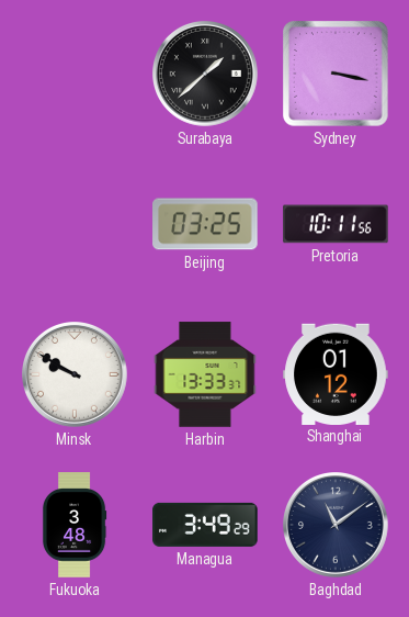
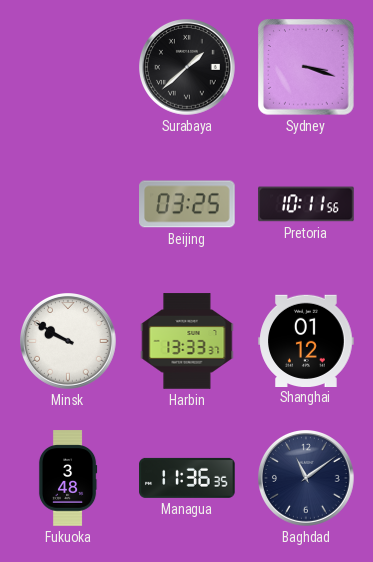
Sydney: 3:17 -> 3:18 (306, 67)
Managua: 3:49 -> 11:36 (187, 478)
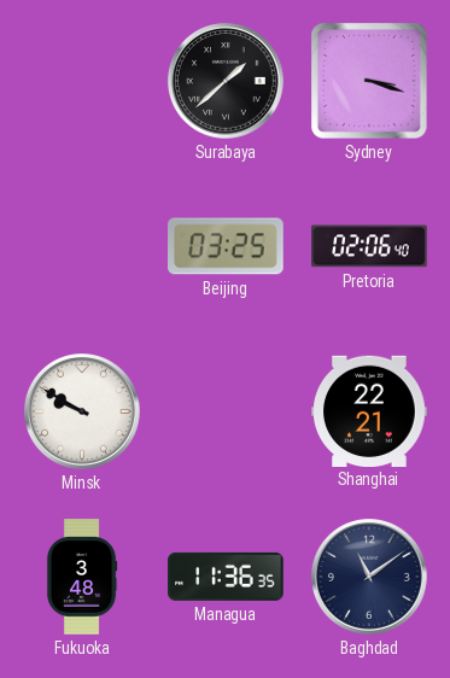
Pretoria: 10:11 -> 02:06 (369, 246)
Harbin: 13:33 -> none (187, 341)
Shanghai: 01:12 -> 22:21 (369, 410)
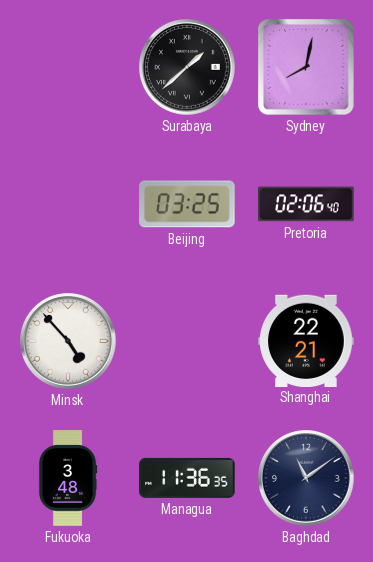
Sydney: 3:18 -> 8:02 (306, 67)
Minsk: 9:50 -> 4:53 (69, 342)
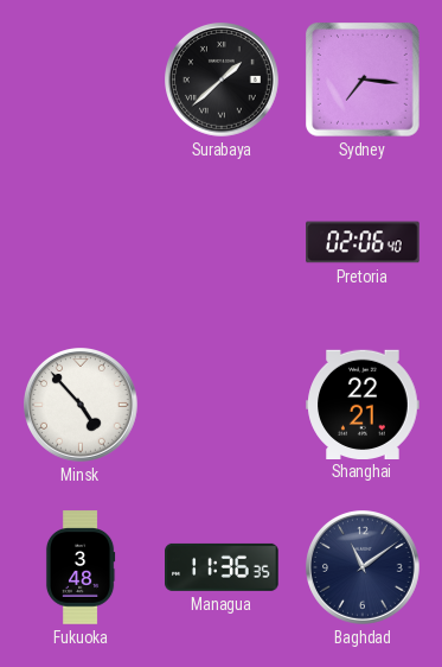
Sydney: 8:02 -> 7:16 (363, 80)
Beijing: 03:25 -> none (187, 204)
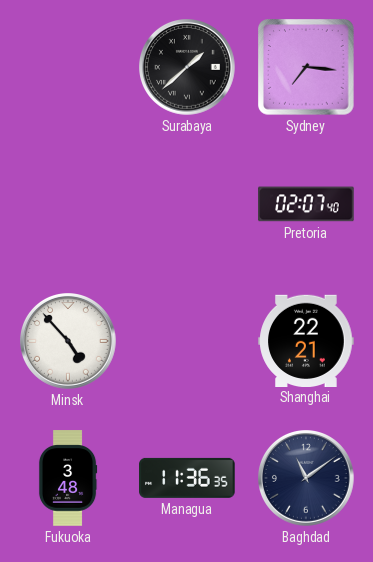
Pretoria: 02:06 -> 02:07 (306, 204)
